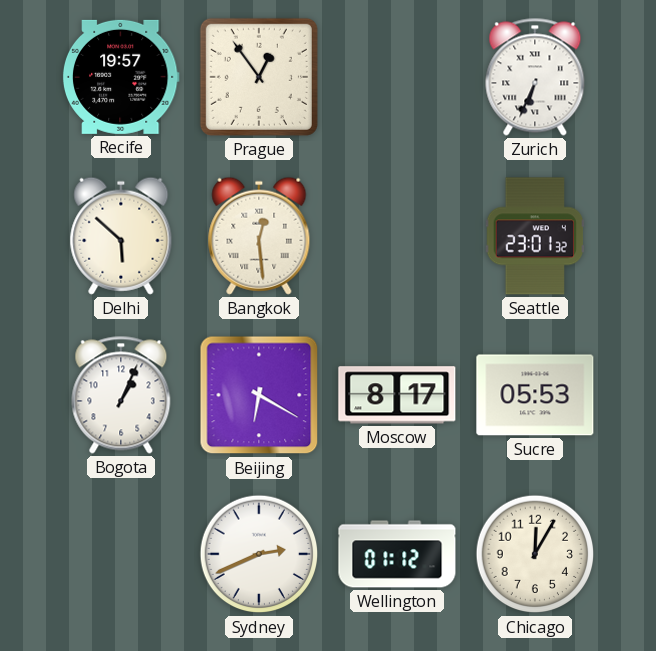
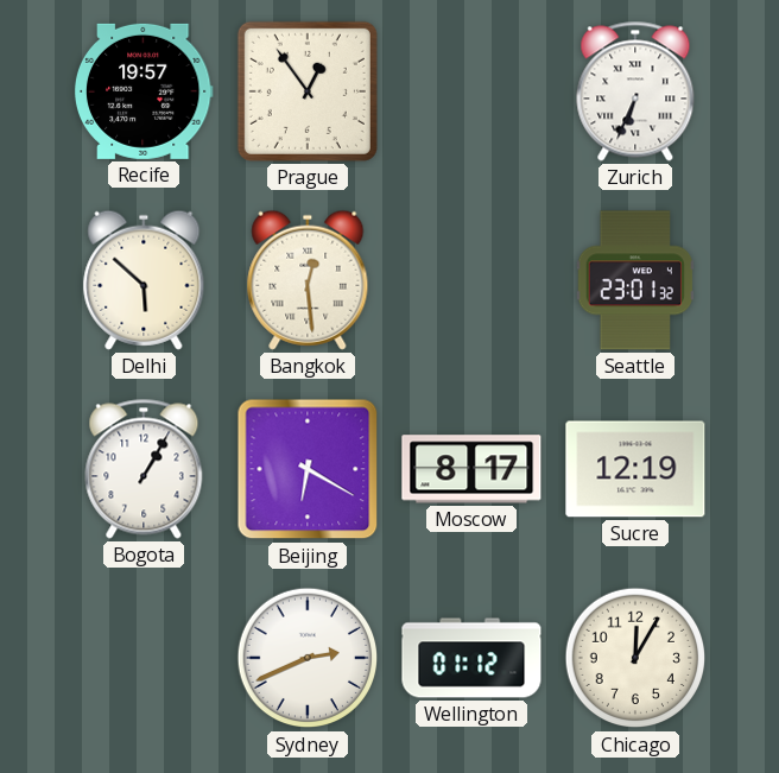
Bogota: 1:04 -> 1:05 (144, 469)
Sucre: 05:53 -> 12:19 (635, 469)
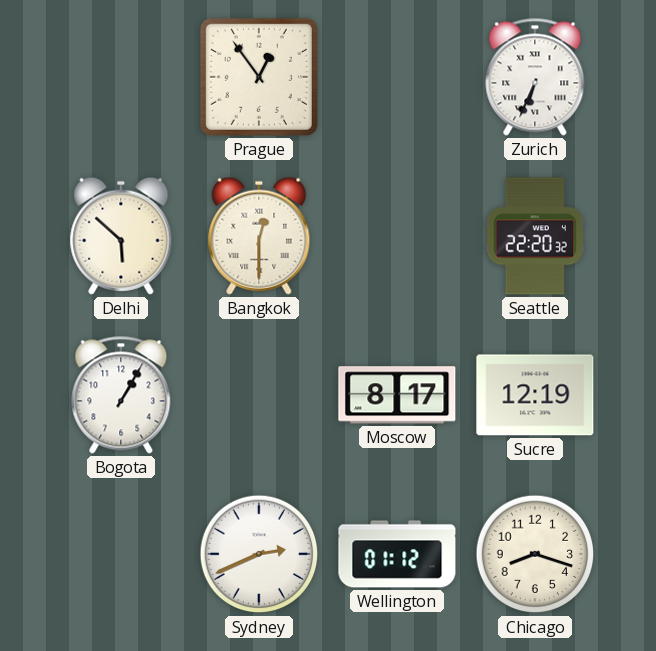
Recife: 19:57 -> none (144, 91)
Bangkok: 12:29 -> 12:30 (259, 236)
Seattle: 23:01 -> 22:20 (534, 236)
Beijing: 6:20 -> none (308, 469)
Chicago: 12:05 -> 8:18 (535, 554)
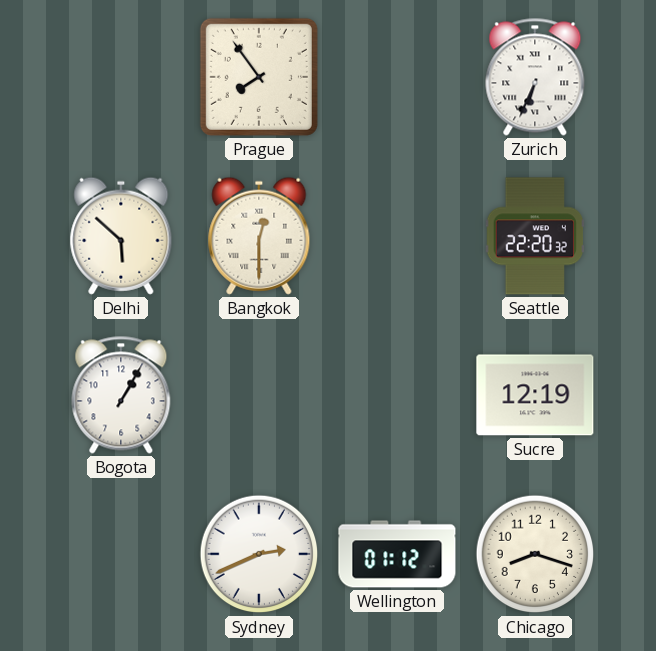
Prague: 12:54 -> 7:54 (259, 77)
Moscow: 8:17 -> none (397, 395)
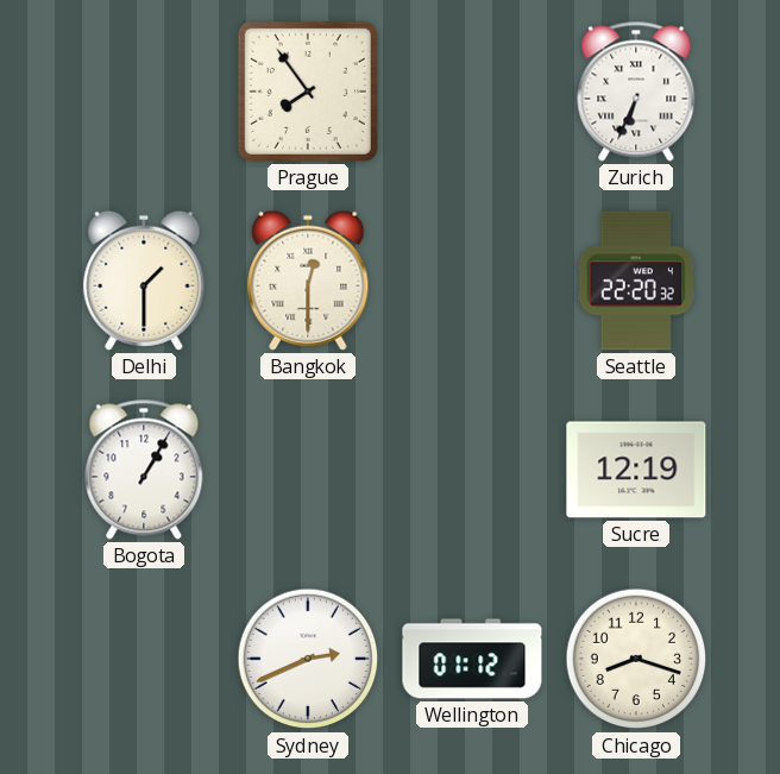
Delhi: 5:52 -> 1:30 (144, 281)
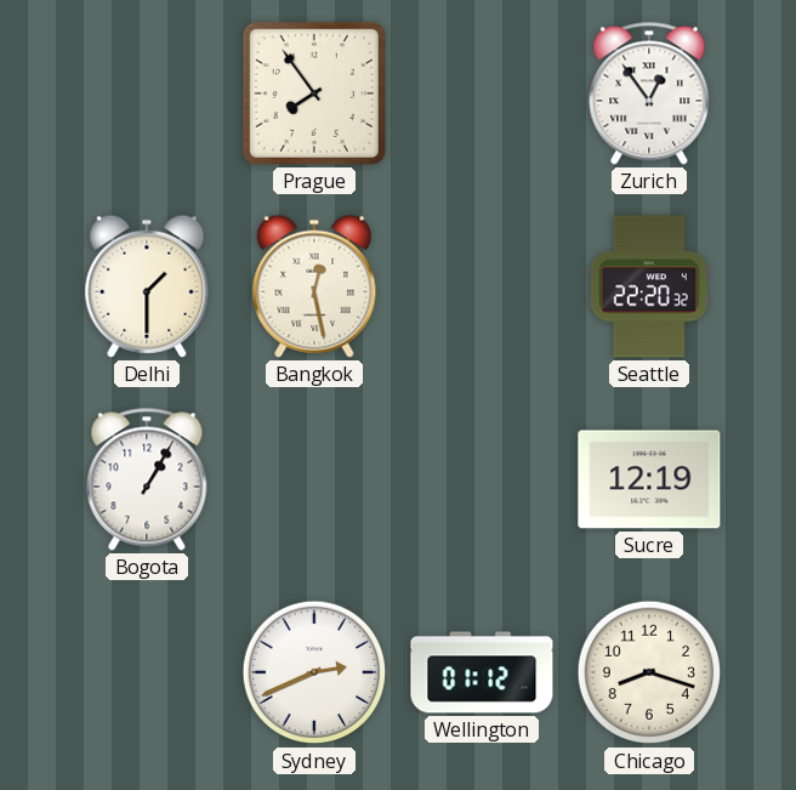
Zurich: 6:34 -> 12:54 (649, 93)
Bangkok: 12:30 -> 12:28 (314, 286)
